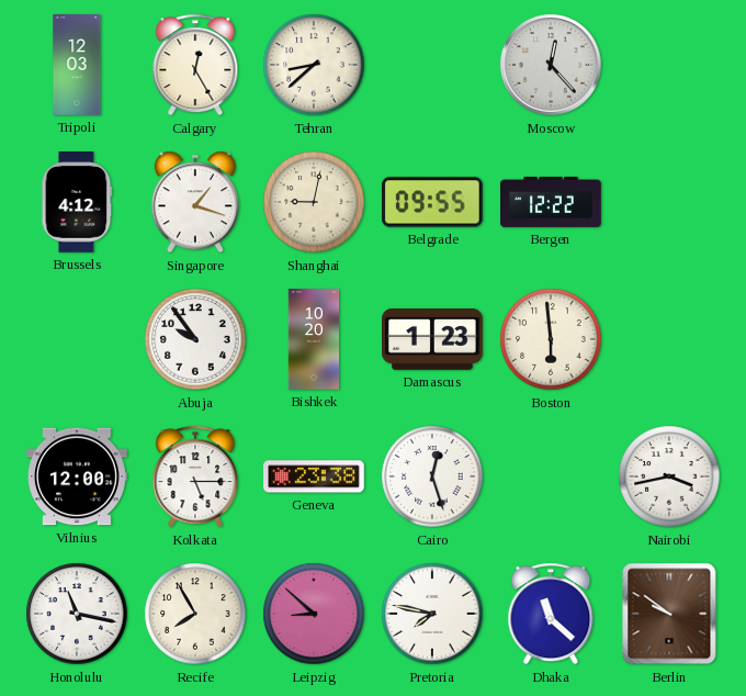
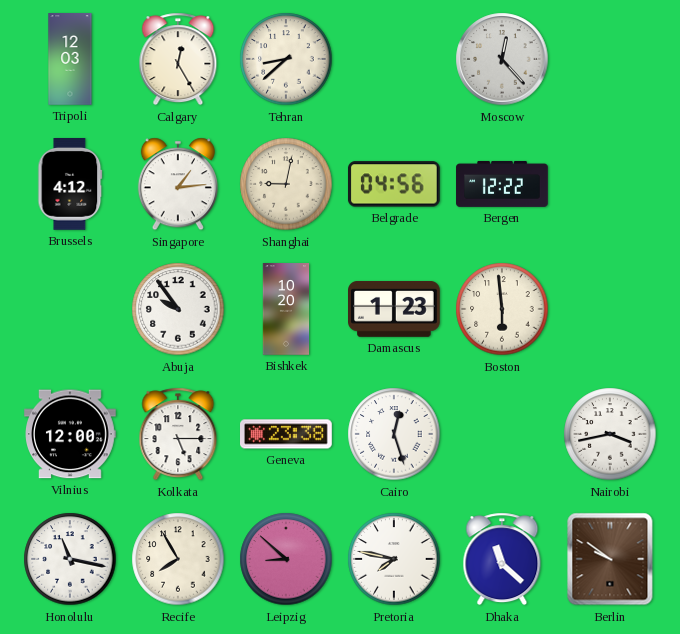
Singapore: 1:18 -> 1:14 (178, 184)
Belgrade: 09:55 -> 04:56 (394, 184)
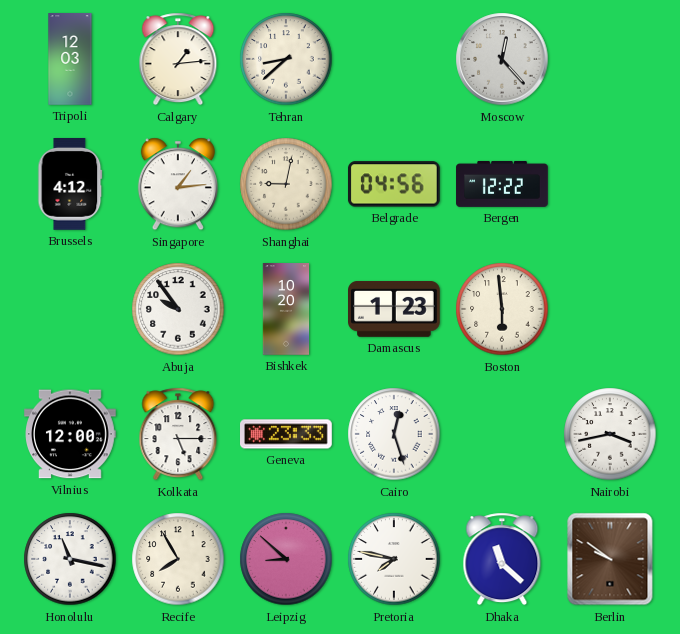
Calgary: 12:25 -> 1:14 (178, 59)
Geneva: 23:38 -> 23:33 (287, 434)
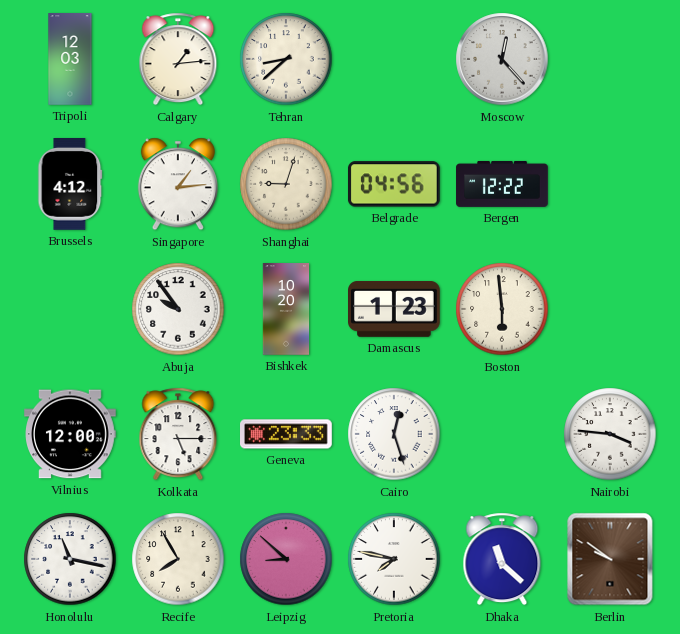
Shanghai: 9:02 -> 9:03 (286, 184)
Nairobi: 3:43 -> 3:46 (610, 434)
